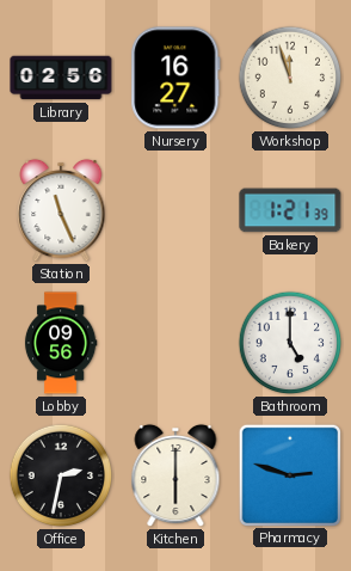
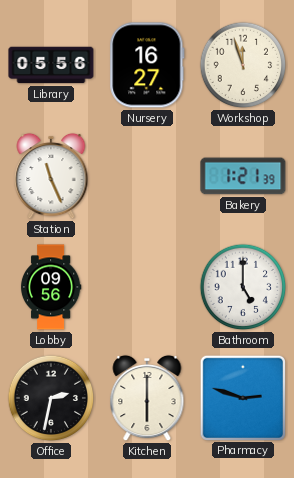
Library: 02:56 -> 05:56 (51, 65)
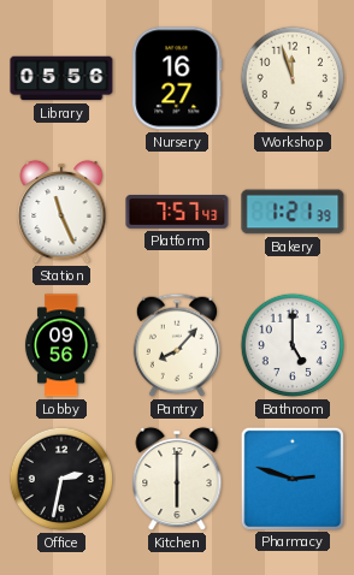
Platform: none -> 7:57 (177, 213)
Pantry: none -> 8:07 (177, 345)
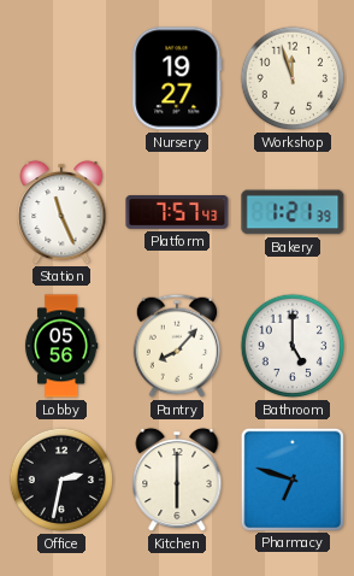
Library: 05:56 -> none (61, 78)
Nursery: 16:27 -> 19:27 (177, 78)
Lobby: 09:56 -> 05:56 (61, 346)
Pharmacy: 2:48 -> 6:48 (291, 478)
